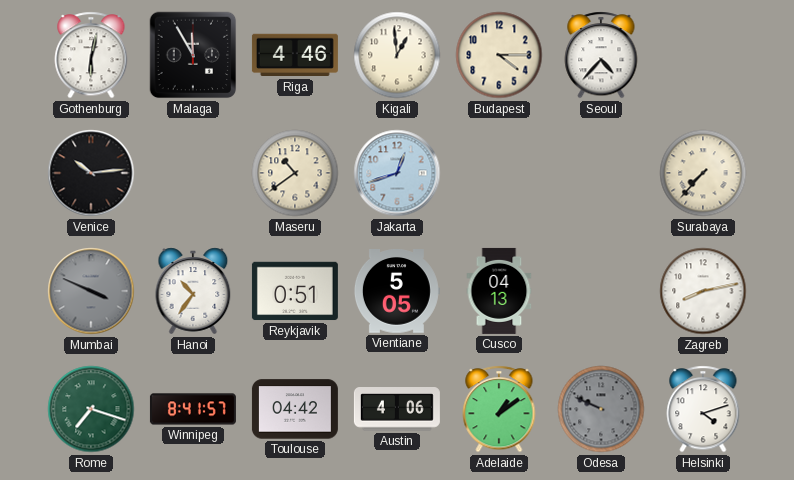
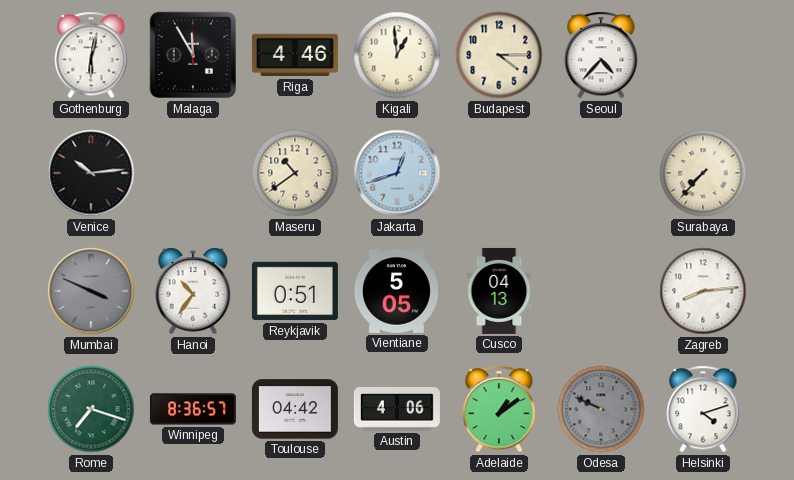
Zagreb: 8:13 -> 8:14 (703, 291)
Winnipeg: 8:41 -> 8:36 (193, 409)
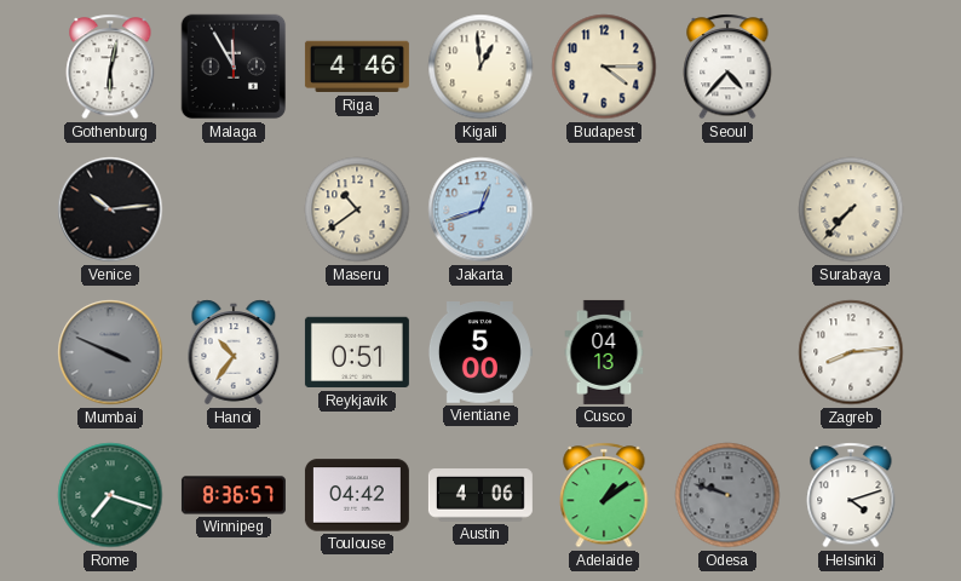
Vientiane: 5:05 -> 5:00 (479, 352)
Odesa: 9:49 -> 9:48 (727, 495)
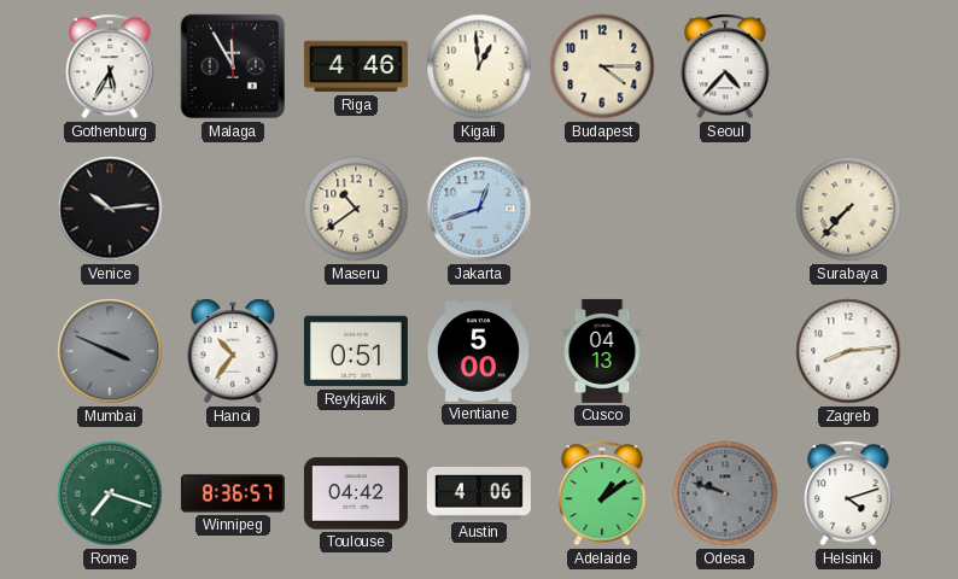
Gothenburg: 6:02 -> 5:35 (110, 66)
